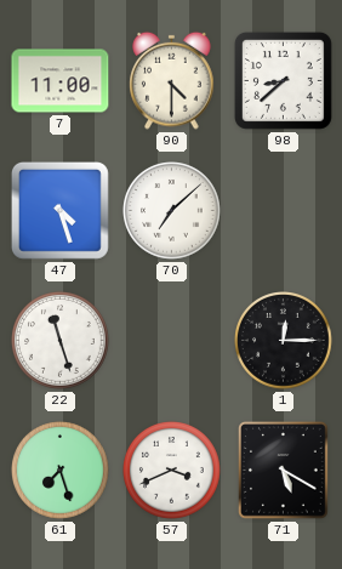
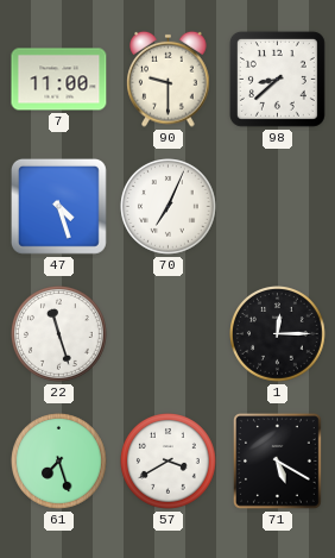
90: 4:30 -> 9:30 (169, 79)
70: 7:08 -> 7:04 (169, 207)
57: 3:41 -> 3:40 (169, 462)
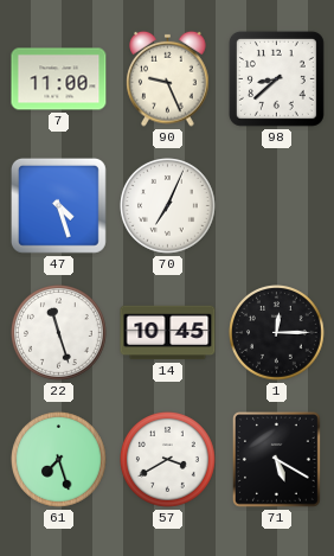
90: 9:30 -> 9:26 (168, 78)
14: none -> 10:45 (168, 333)
